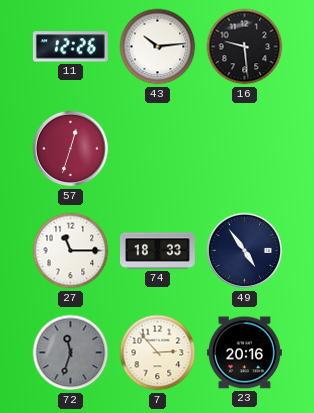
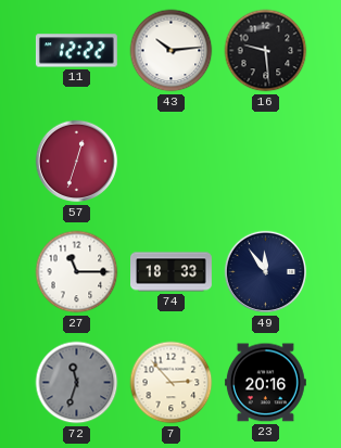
11: 12:26 -> 12:22 (76, 51)
49: 4:54 -> 11:54 (266, 272)
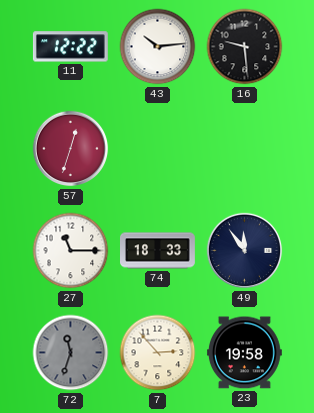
23: 20:16 -> 19:58 (244, 353)
